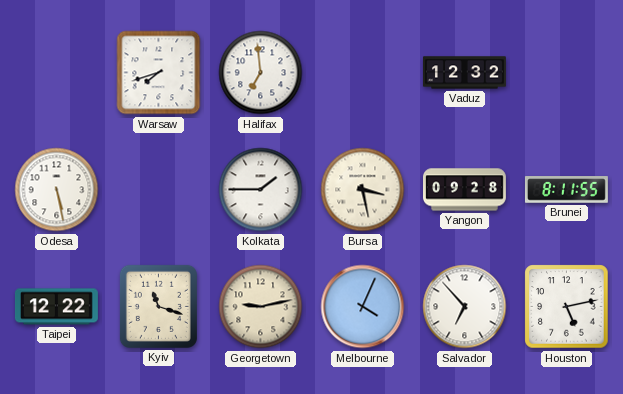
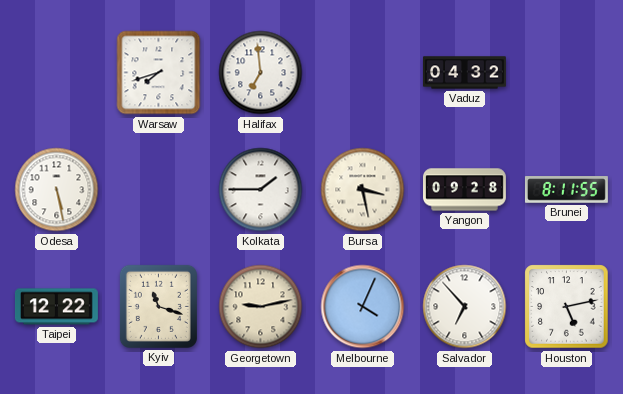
Vaduz: 12:32 -> 04:32 (464, 73)
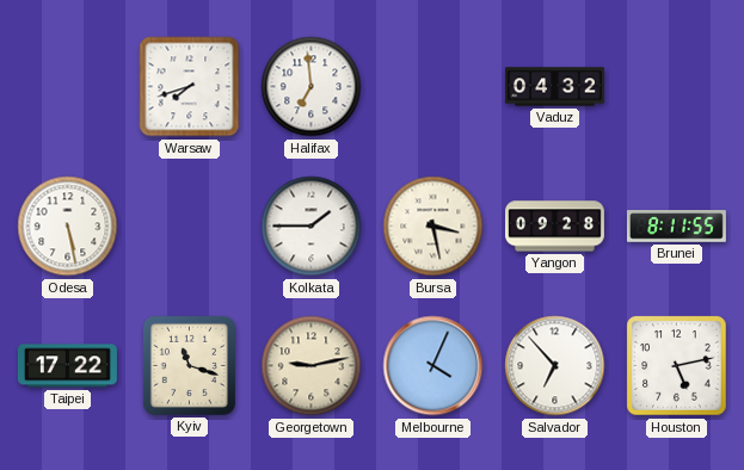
Taipei: 12:22 -> 17:22 (67, 366)
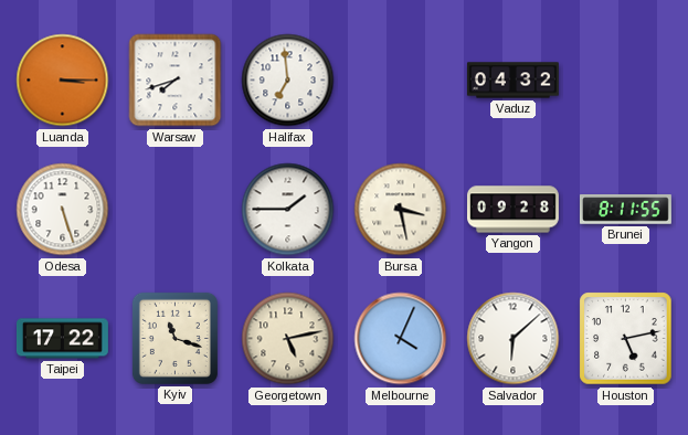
Luanda: none -> 3:15 (63, 81)
Odesa: 5:28 -> 5:27 (63, 210)
Georgetown: 9:13 -> 5:13 (288, 339)
Salvador: 6:53 -> 6:08 (514, 339)
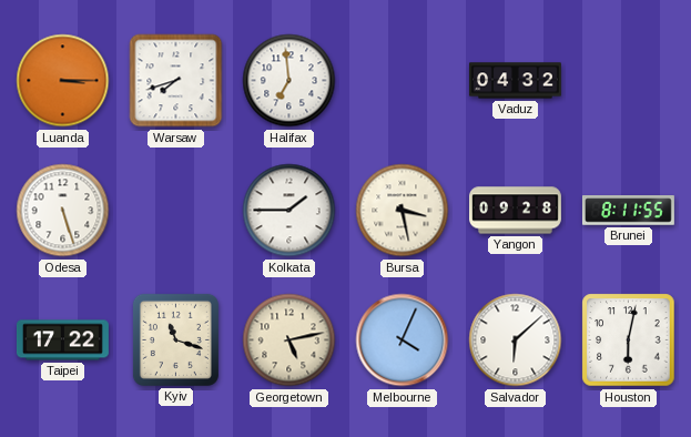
Houston: 5:13 -> 6:02 (629, 341)
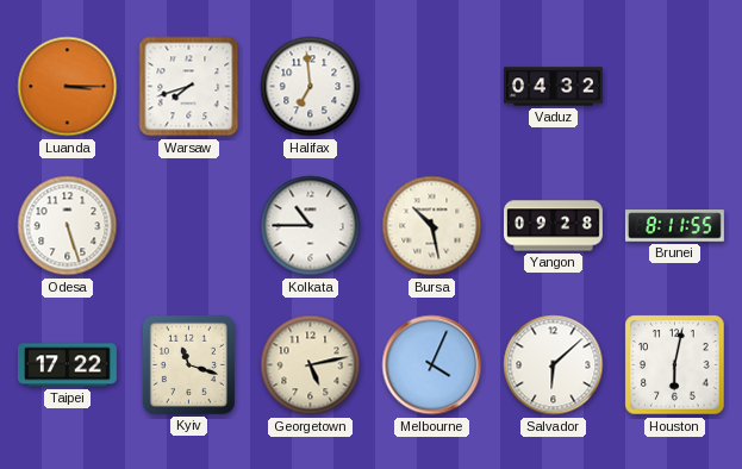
Kolkata: 1:45 -> 10:45 (311, 226)
Bursa: 3:28 -> 10:28 (432, 226)
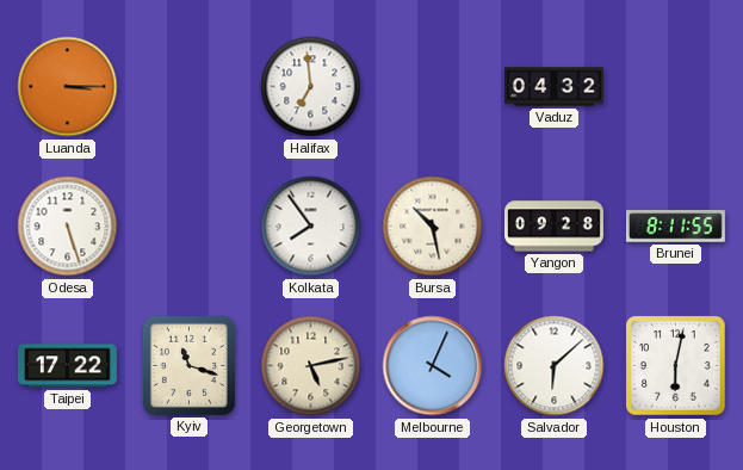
Warsaw: 7:42 -> none (189, 87)
Kolkata: 10:45 -> 7:54 (311, 227)
